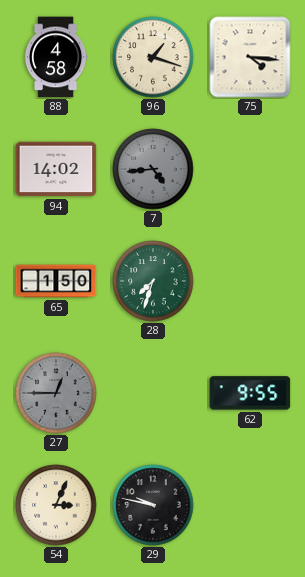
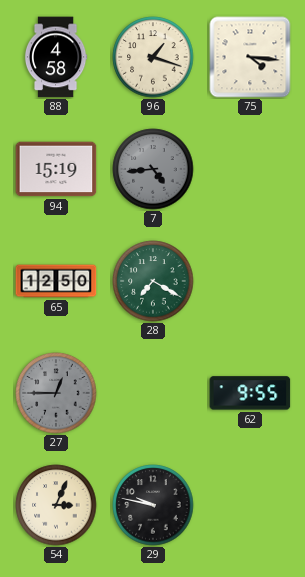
94: 14:02 -> 15:19 (56, 169)
65: 1:50 -> 12:50 (56, 281)
28: 7:33 -> 7:20 (153, 281)
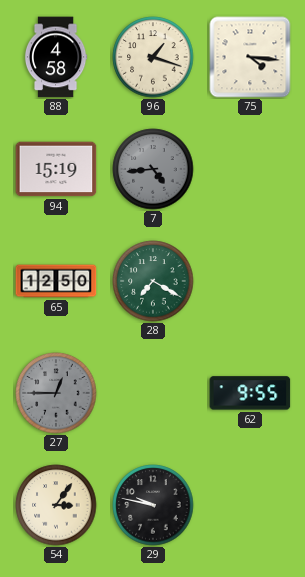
54: 3:04 -> 3:06 (56, 505)
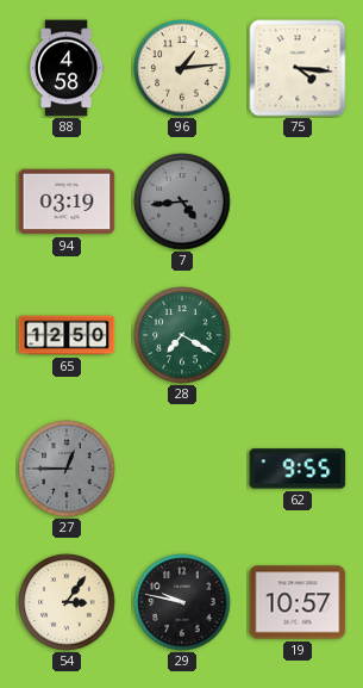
96: 1:18 -> 1:14 (182, 68)
94: 15:19 -> 03:19 (67, 202)
19: none -> 10:57 (298, 602)
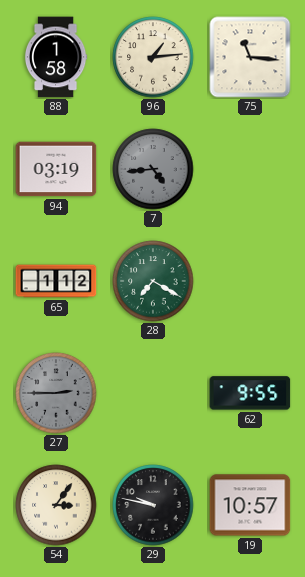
88: 4:58 -> 1:58 (56, 57)
75: 4:16 -> 11:16 (250, 57)
65: 12:50 -> 1:12 (56, 281)
27: 12:45 -> 2:45 (56, 393)
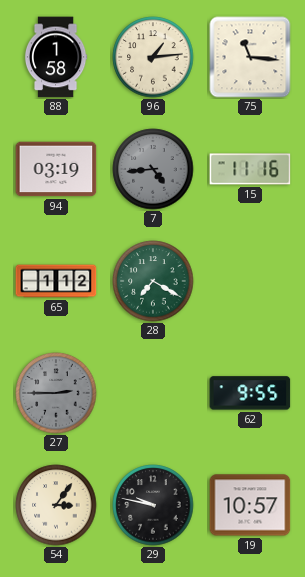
15: none -> 11:16 (250, 169)
